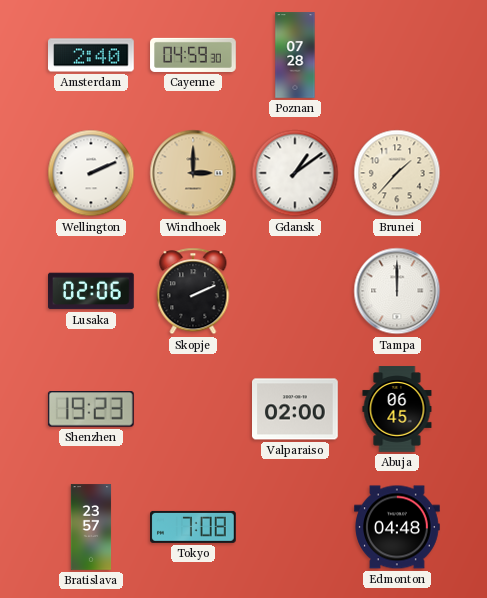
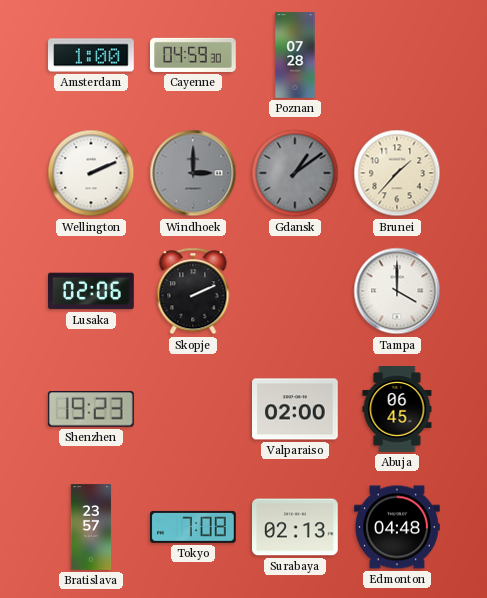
Amsterdam: 2:40 -> 1:00 (92, 55)
Windhoek dial: champagne -> grey (193, 173)
Gdansk dial: white -> grey (295, 173)
Tampa: 12:00 -> 4:00 (397, 291)
Surabaya: none -> 02:13 (295, 527)
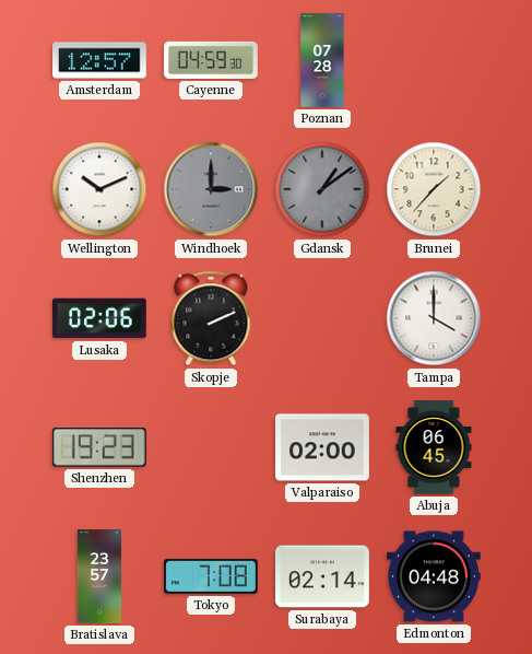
Amsterdam: 1:00 -> 12:57 (101, 60)
Wellington: 2:11 -> 10:11 (99, 189)
Surabaya: 02:13 -> 02:14 (322, 576)
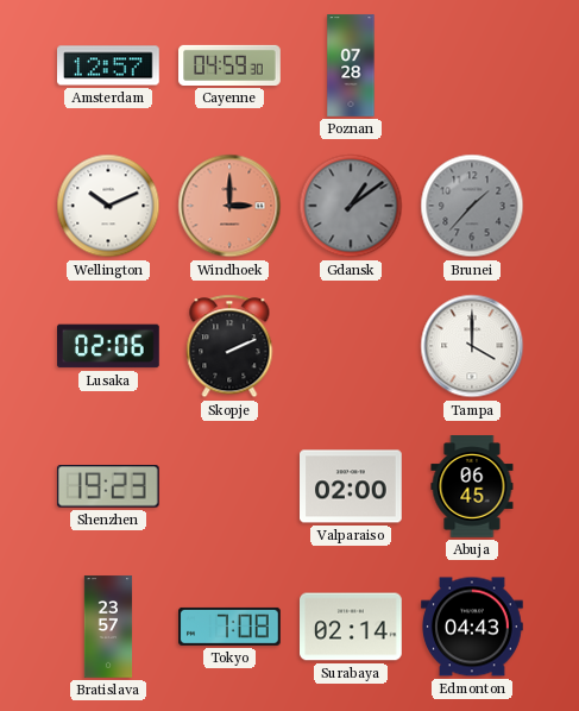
Windhoek dial: grey -> salmon (229, 206)
Brunei dial: cream -> grey (472, 206)
Edmonton: 04:48 -> 04:43 (472, 627)
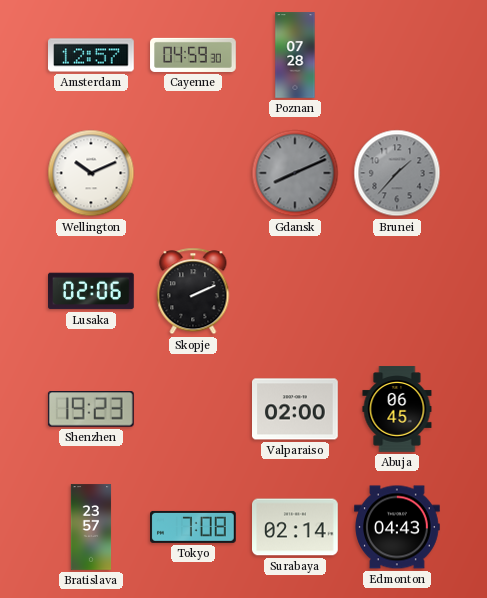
Windhoek: 3:00 -> none (229, 206)
Gdansk: 1:09 -> 8:11 (295, 173)
Tampa: 4:00 -> none (472, 346)
